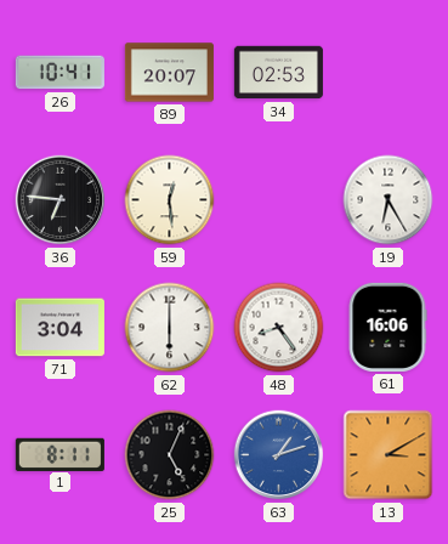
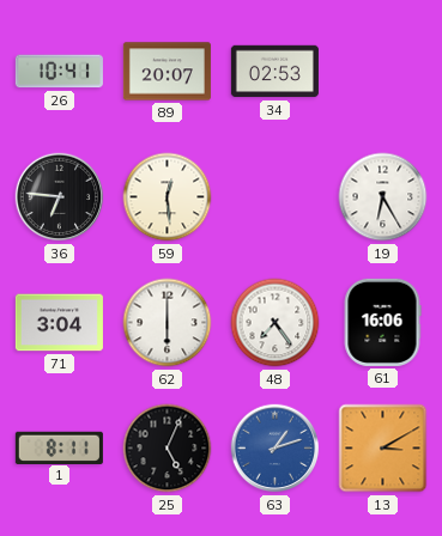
48: 8:24 -> 7:24 (276, 323)
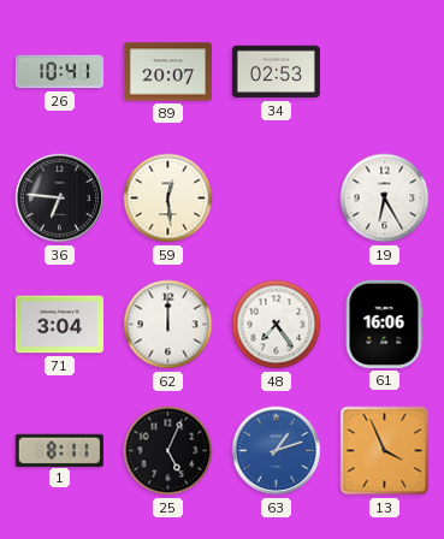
62: 6:00 -> 12:00 (168, 325)
13: 3:10 -> 3:56 (385, 451)
